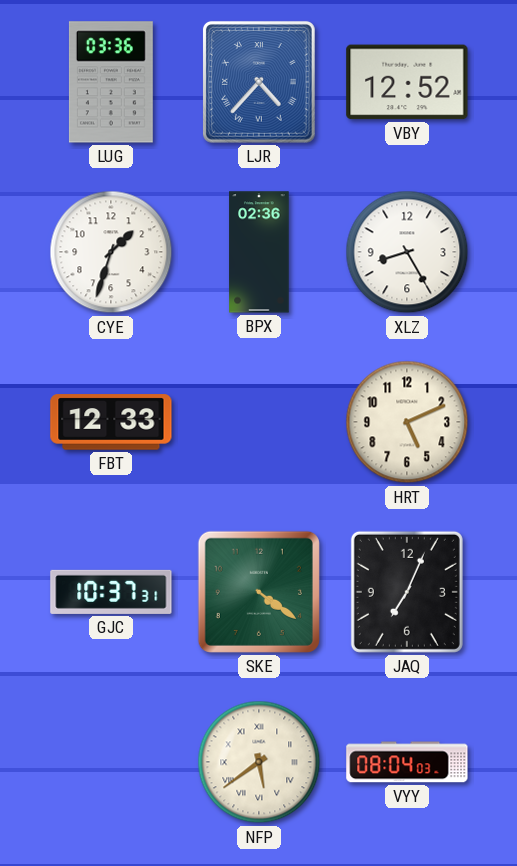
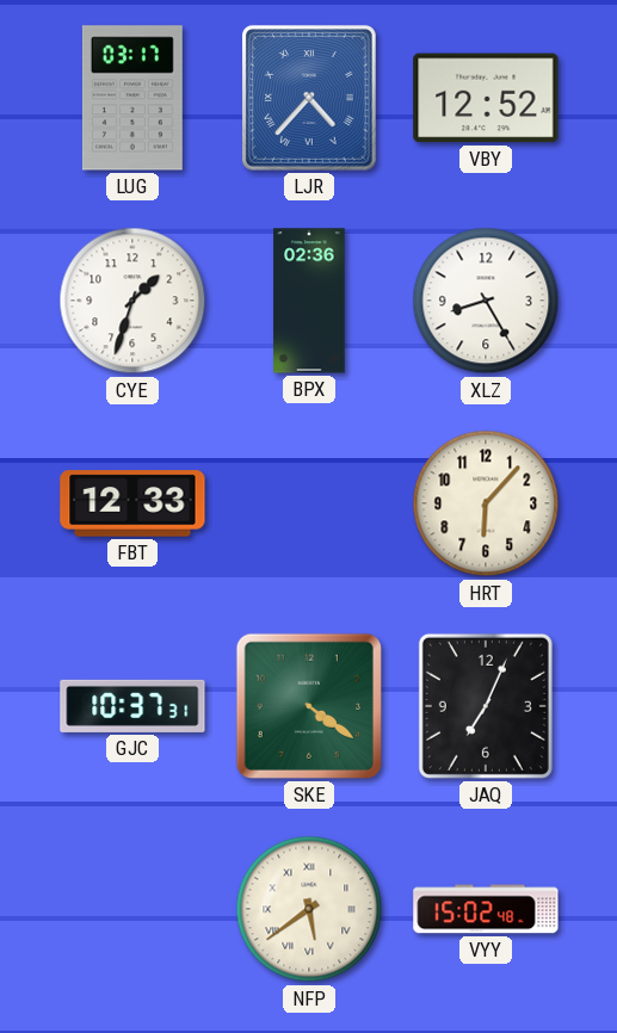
LUG: 03:36 -> 03:17 (132, 98)
HRT: 5:11 -> 6:07 (486, 503)
VYY: 08:04 -> 15:02 (486, 909)
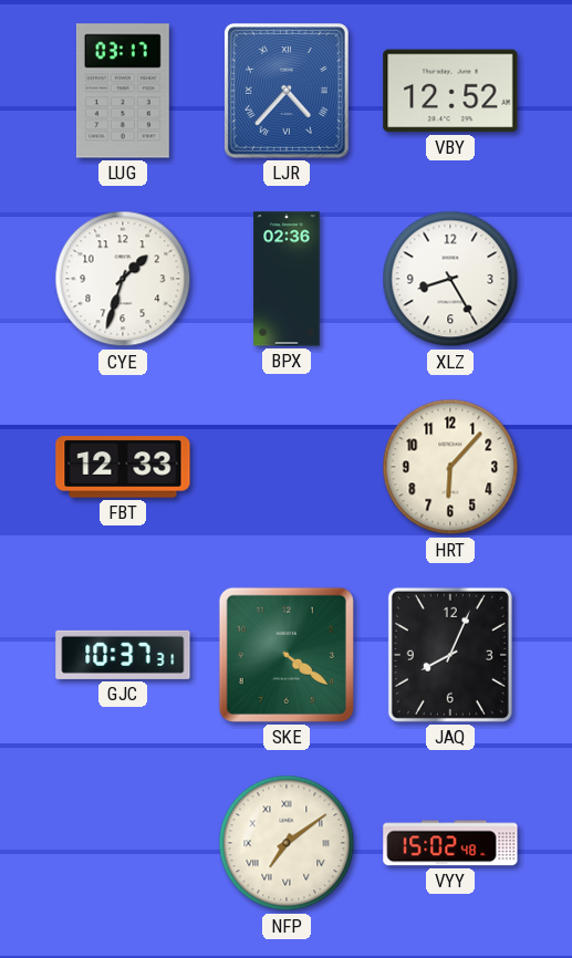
JAQ: 7:04 -> 8:04 (450, 655)
NFP: 5:39 -> 7:09 (287, 843)
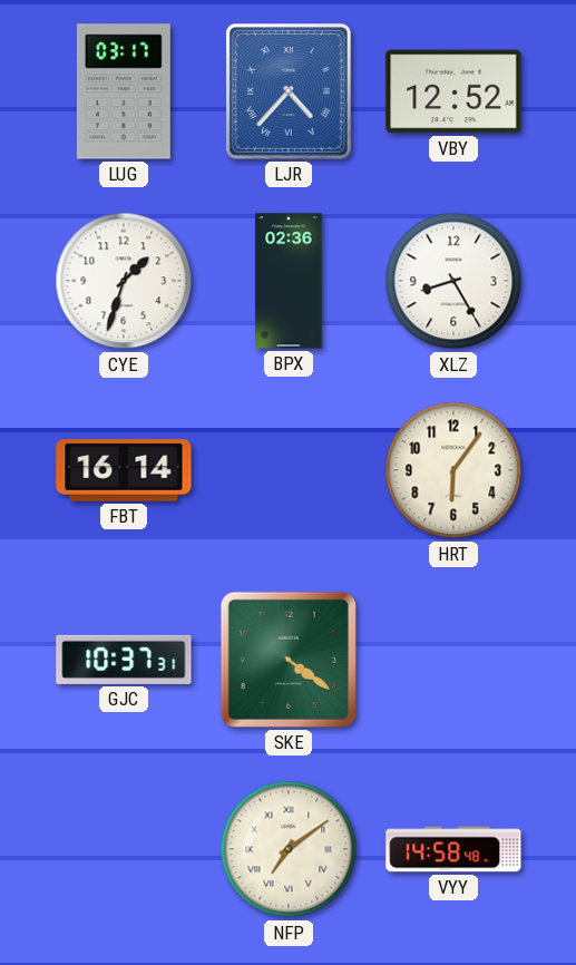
FBT: 12:33 -> 16:14 (124, 470)
HRT: 6:07 -> 6:06 (453, 470)
JAQ: 8:04 -> none (450, 655)
VYY: 15:02 -> 14:58 (453, 849)
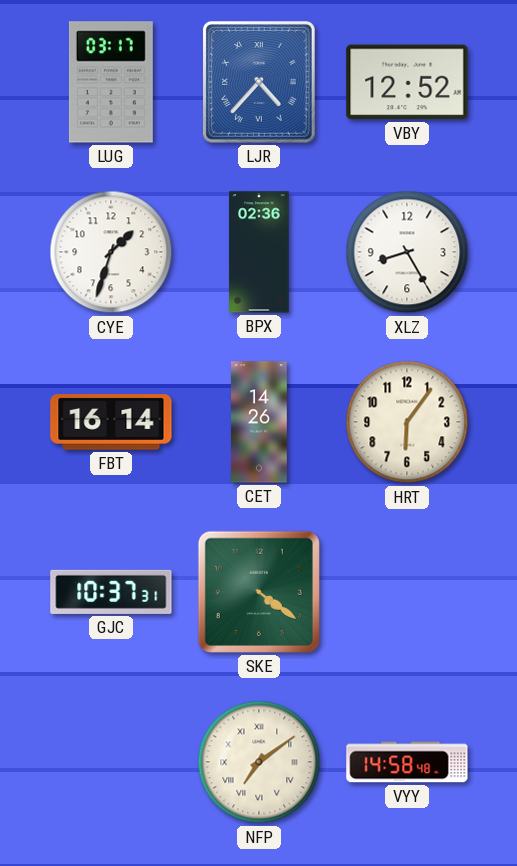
CET: none -> 14:26 (260, 422)
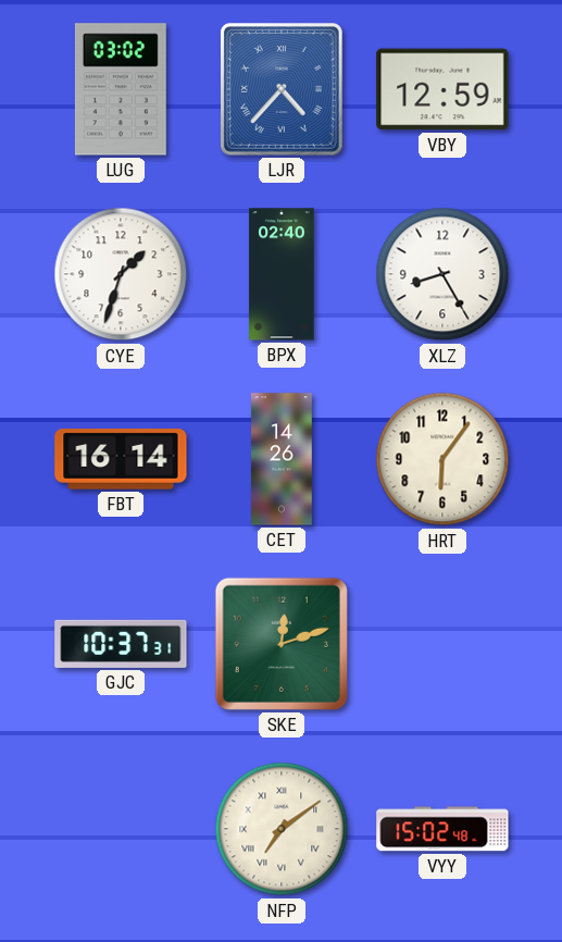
LUG: 03:17 -> 03:02 (121, 89)
VBY: 12:52 -> 12:59 (442, 89)
BPX: 02:36 -> 02:40 (282, 274)
SKE: 4:21 -> 12:12 (282, 644)
VYY: 14:58 -> 15:02 (442, 829)
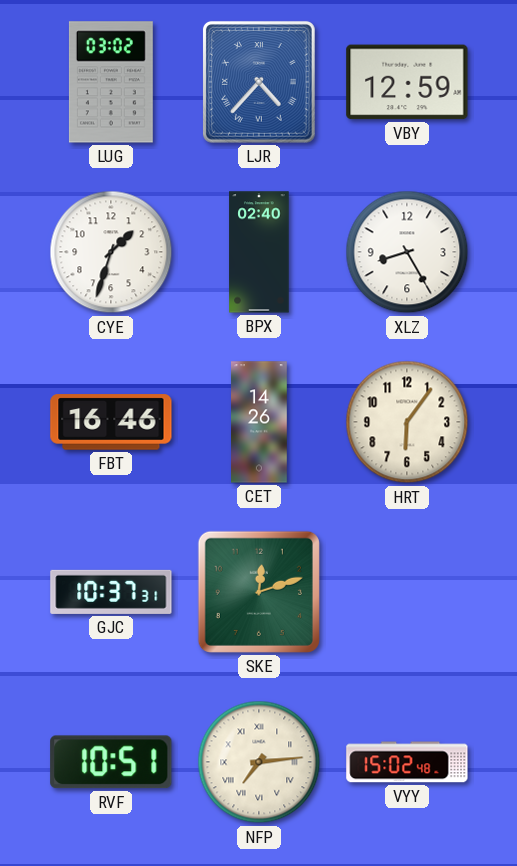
FBT: 16:14 -> 16:46 (111, 422)
RVF: none -> 10:51 (111, 762)
NFP: 7:09 -> 7:14 (259, 762)
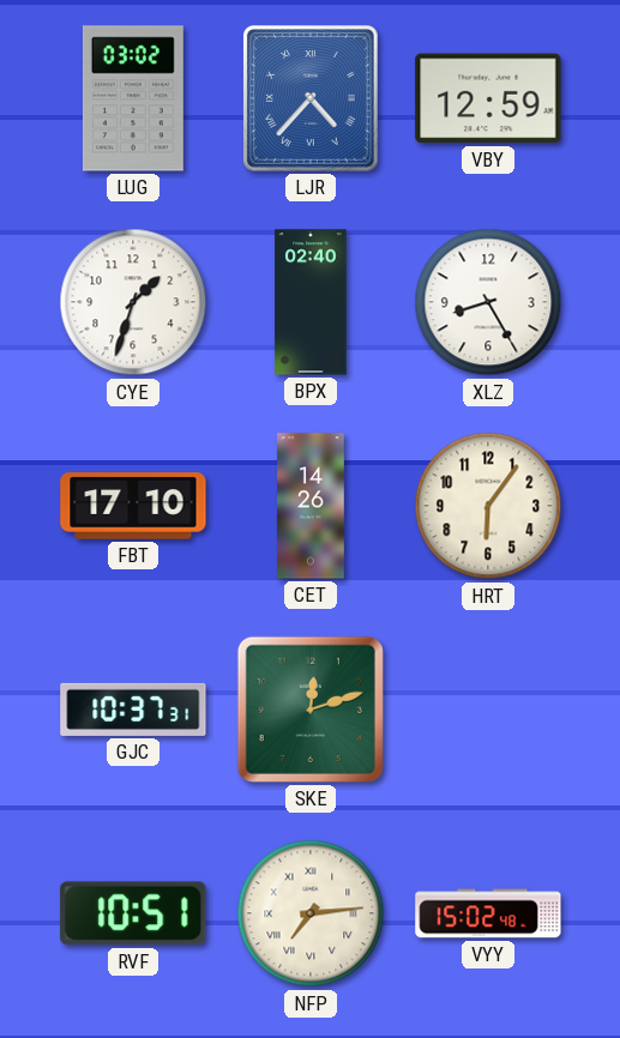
FBT: 16:46 -> 17:10 (133, 506)
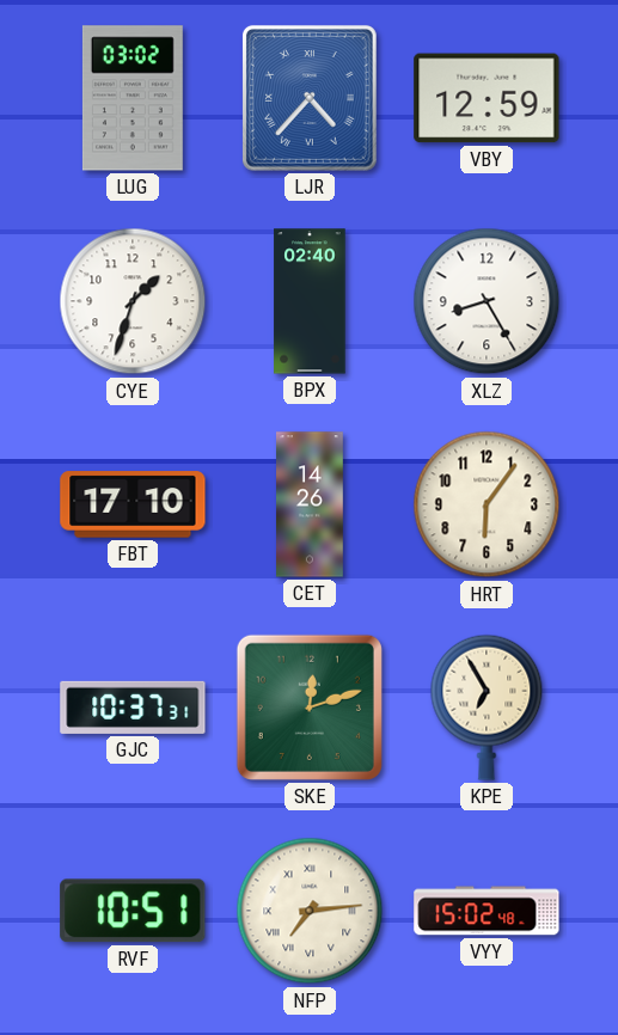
KPE: none -> 6:55 (487, 708)
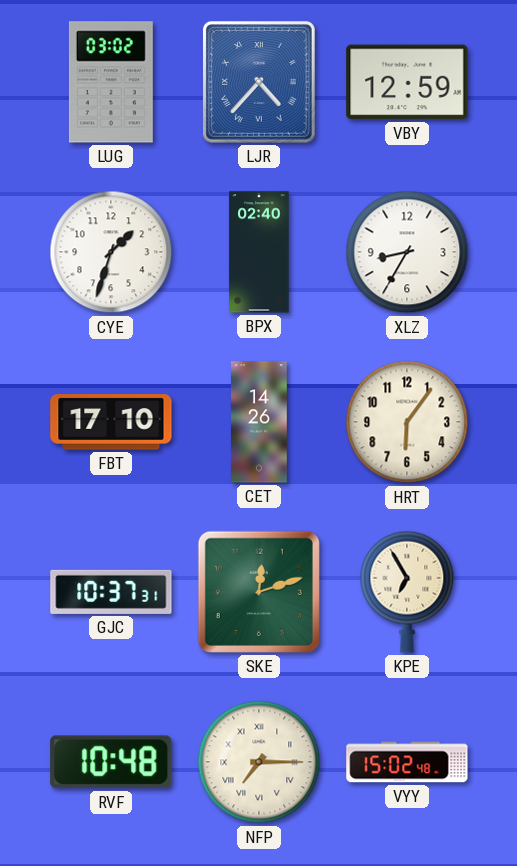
XLZ: 8:25 -> 8:35 (407, 252)
RVF: 10:51 -> 10:48 (111, 762)
NFP: 7:14 -> 7:15 (259, 762)
